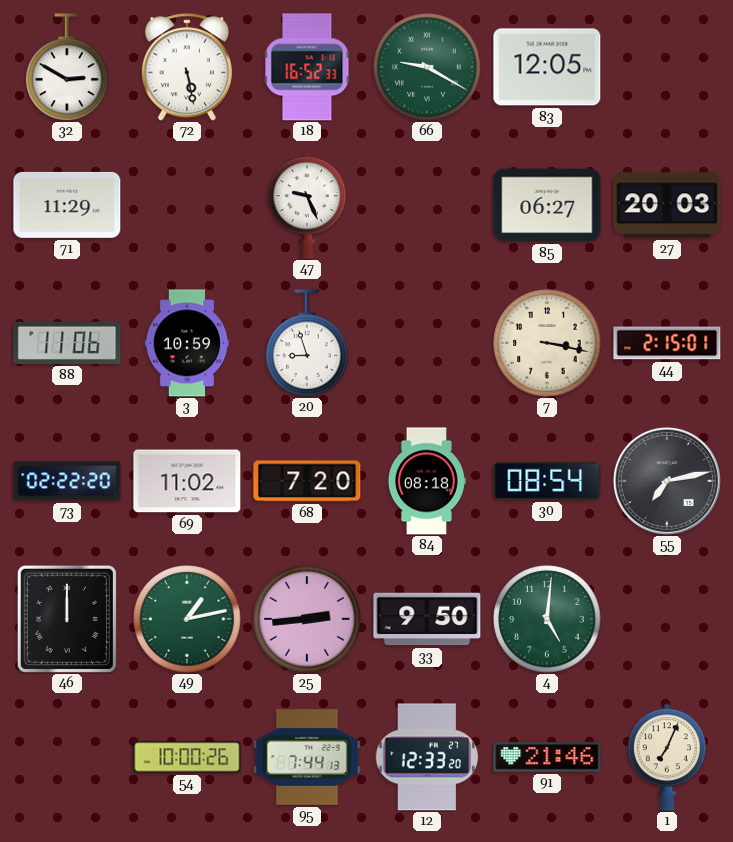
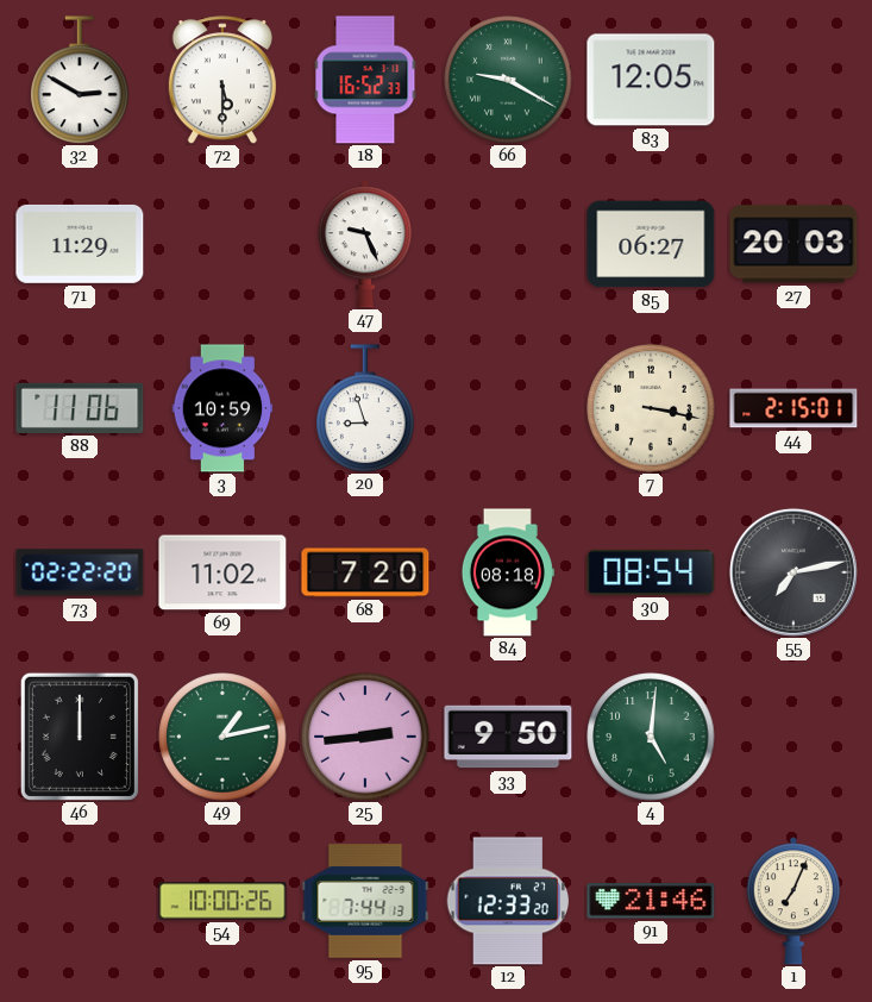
72: 5:28 -> 5:30 (222, 80)
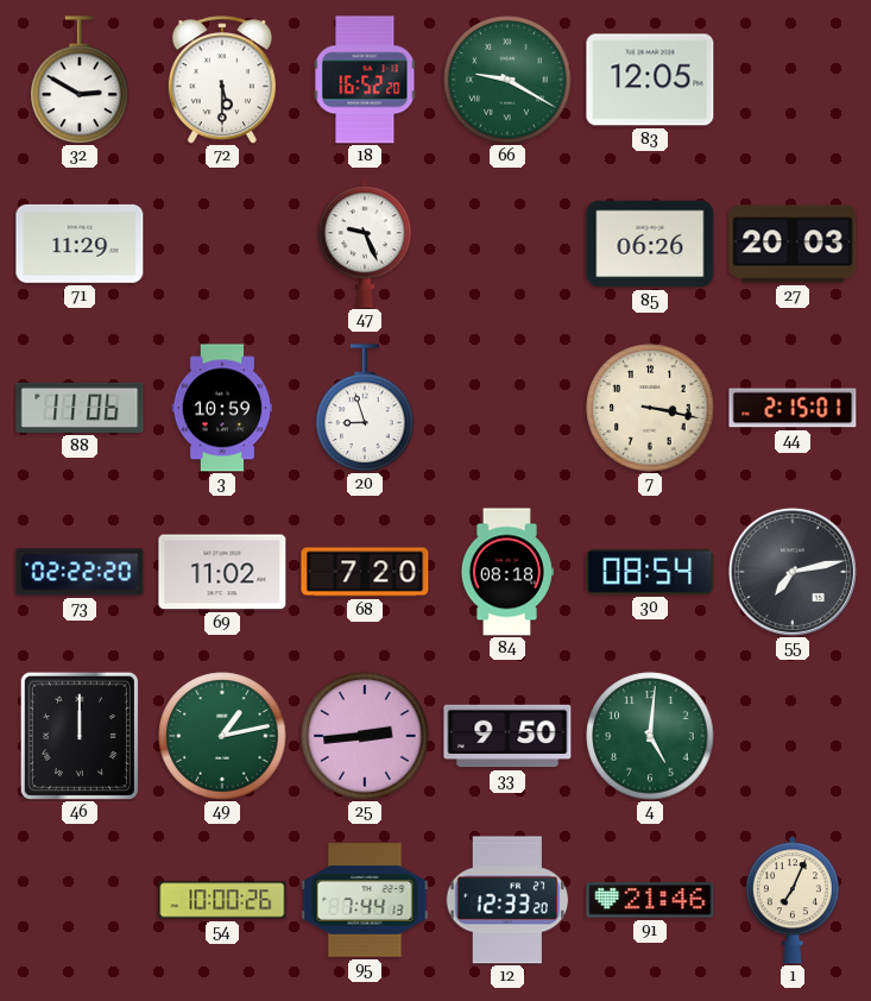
18: 16:52:33 -> 16:52:20 (365, 80)
85: 06:27 -> 06:26 (650, 244)
